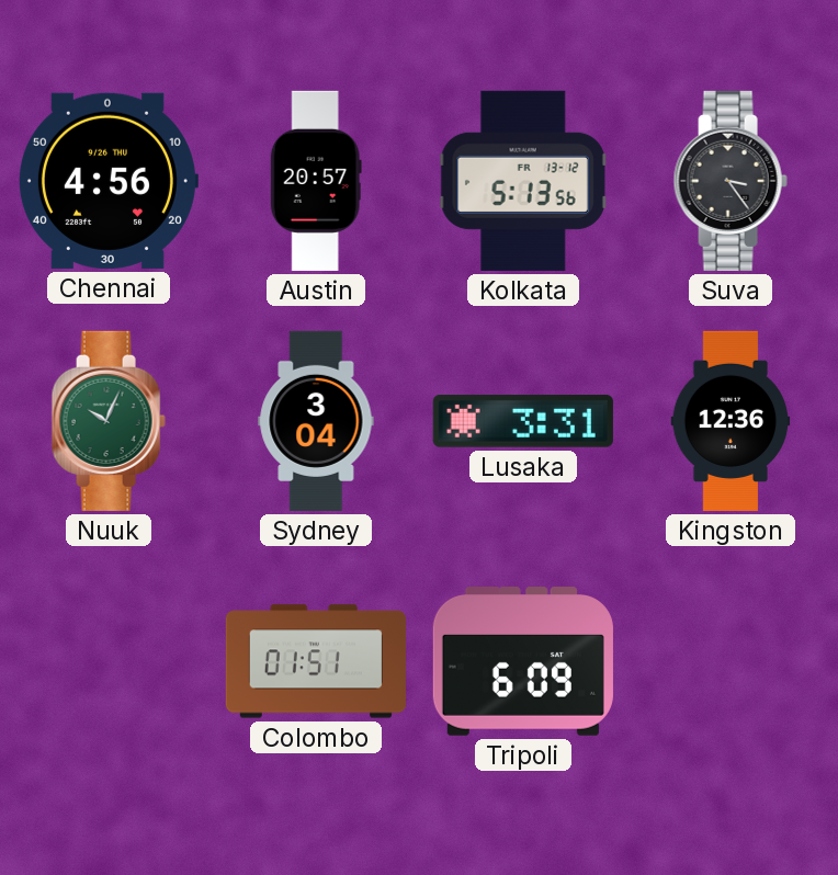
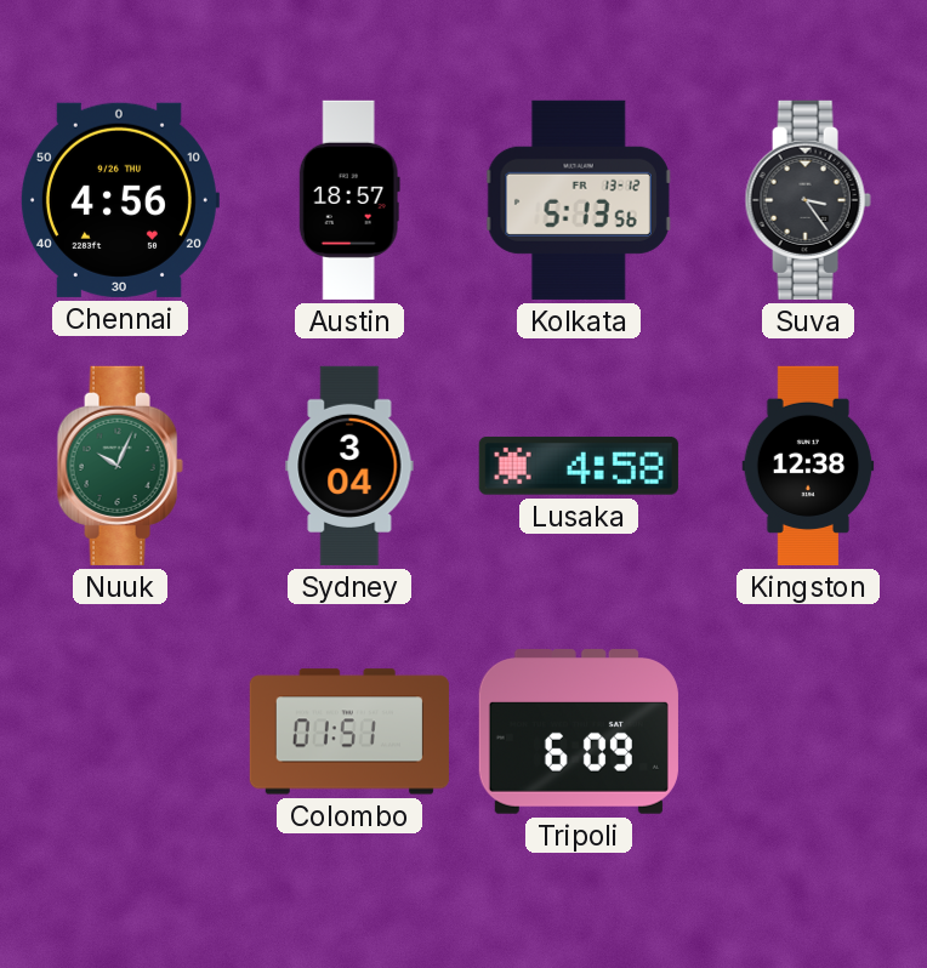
Austin: 20:57 -> 18:57 (349, 200)
Lusaka: 3:31 -> 4:58 (579, 466)
Kingston: 12:36 -> 12:38 (808, 466)
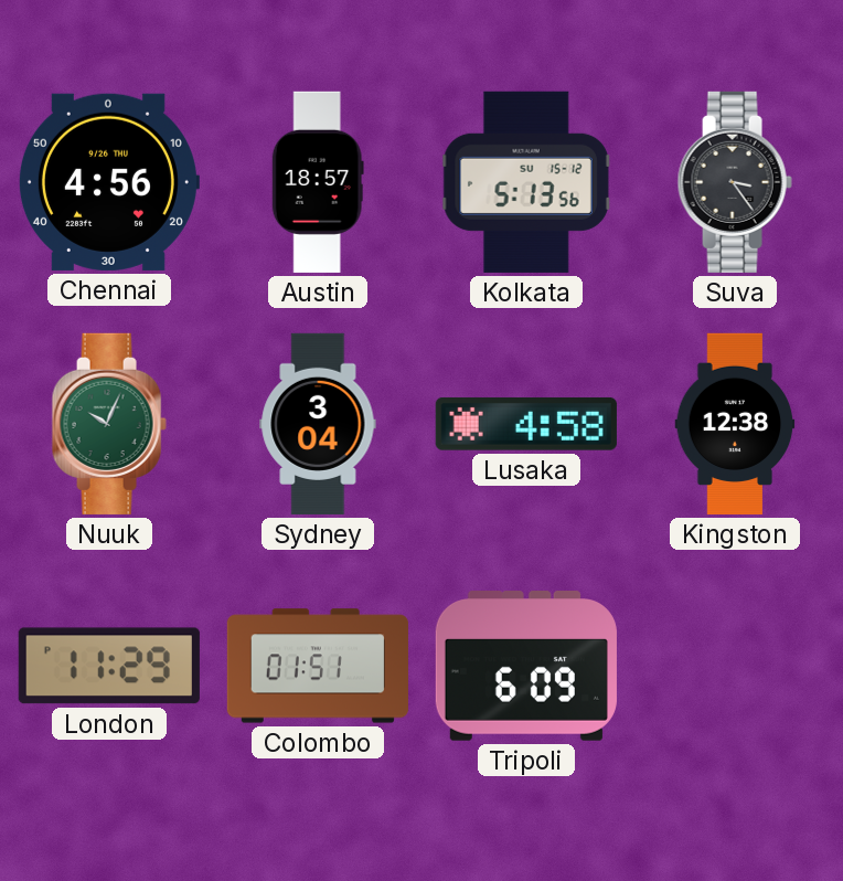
Kolkata date: FR 13-12 -> SU 15-12 (526, 182)
London: none -> 11:29 (109, 666)
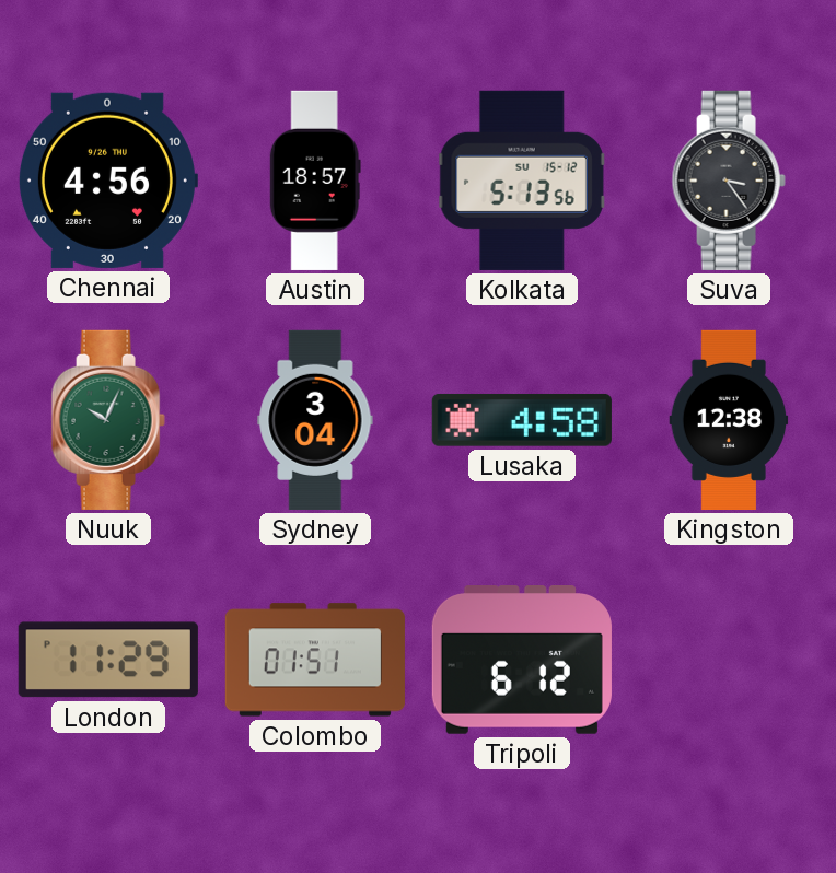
Tripoli: 6:09 -> 6:12 (522, 661)
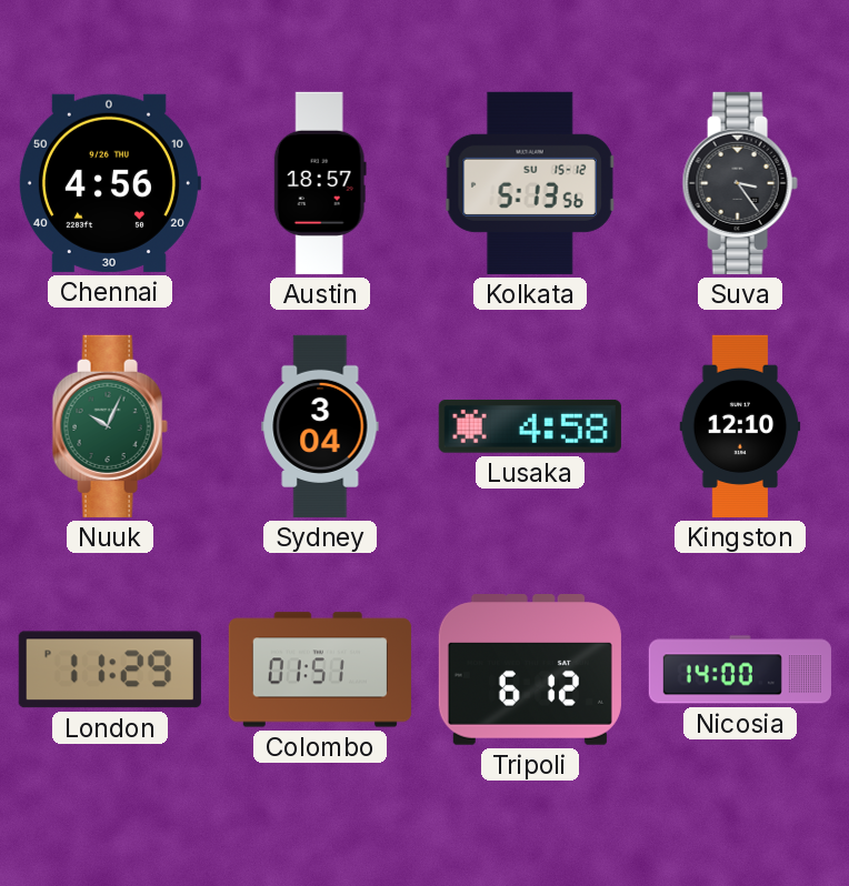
Kingston: 12:38 -> 12:10 (740, 426)
Nicosia: none -> 14:00 (740, 669)
